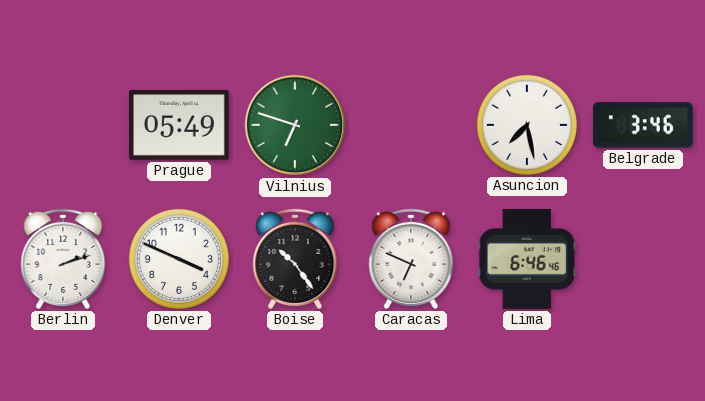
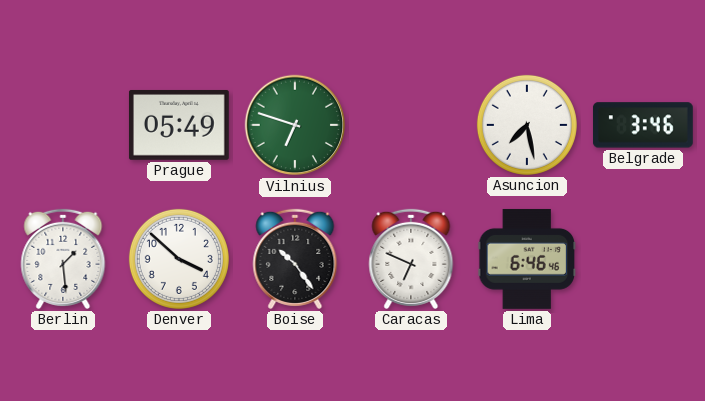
Berlin: 2:12 -> 1:29 (63, 259)
Denver: 3:49 -> 3:52 (179, 259)
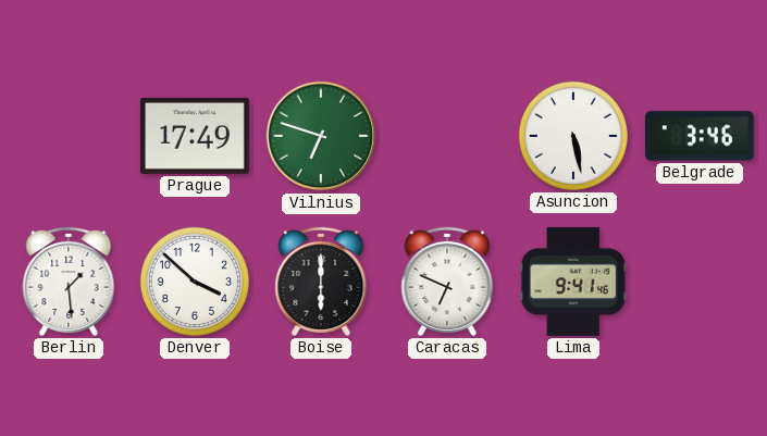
Prague: 05:49 -> 17:49 (195, 136)
Asuncion: 7:28 -> 5:28 (573, 136)
Boise: 10:24 -> 6:00 (321, 282)
Lima: 6:46 -> 9:41 (573, 282)
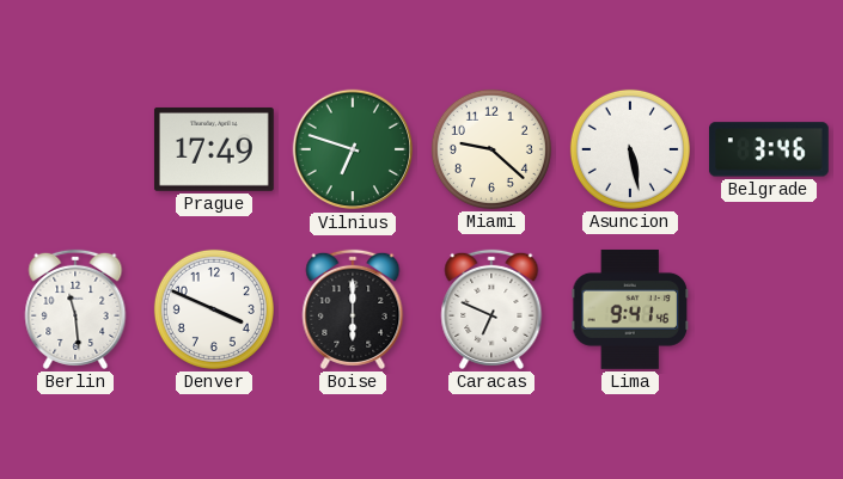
Miami: none -> 9:22 (491, 149)
Berlin: 1:29 -> 11:29 (75, 309)
Denver: 3:52 -> 3:49 (214, 309)
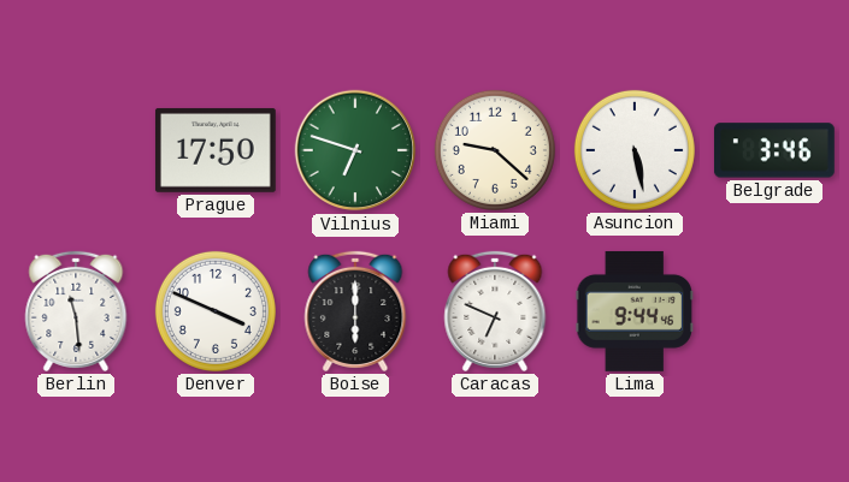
Prague: 17:49 -> 17:50 (216, 150)
Lima: 9:41 -> 9:44 (635, 311)
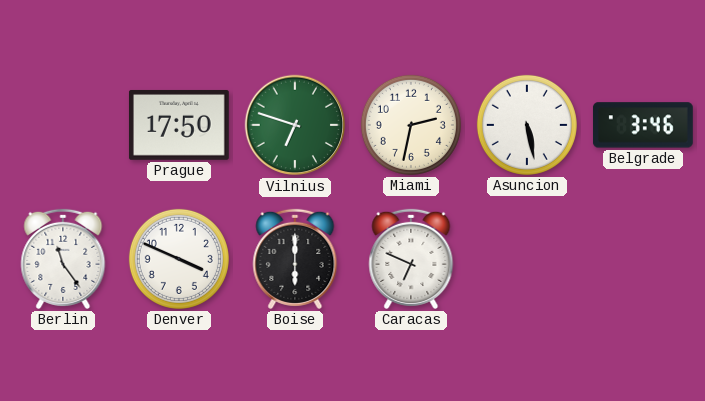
Miami: 9:22 -> 2:32 (411, 125)
Berlin: 11:29 -> 11:24 (63, 259)
Lima: 9:44 -> none (635, 311)
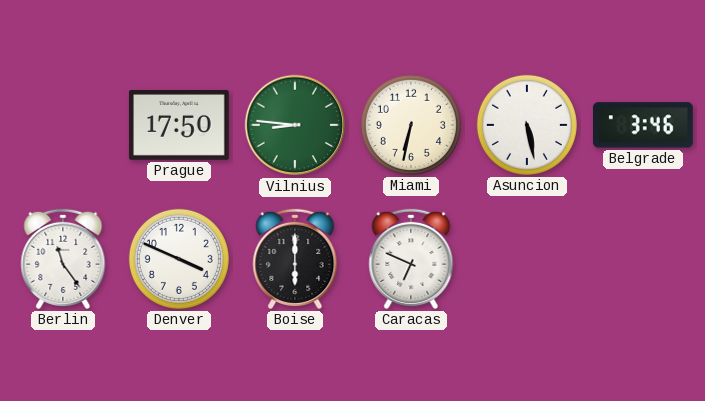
Vilnius: 6:48 -> 8:46 (295, 125)
Miami: 2:32 -> 6:32 (411, 125)
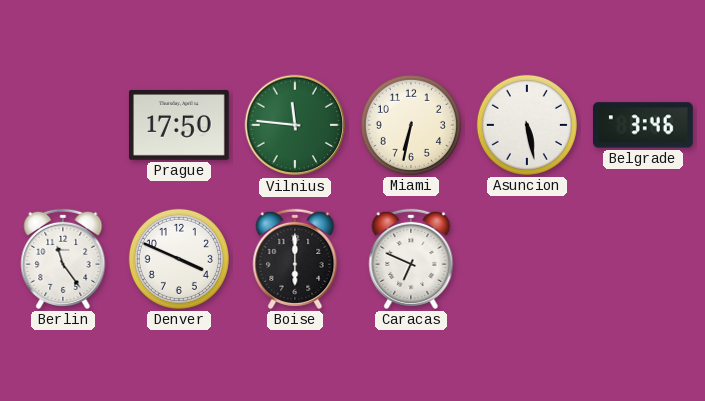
Vilnius: 8:46 -> 11:46 (295, 125)
